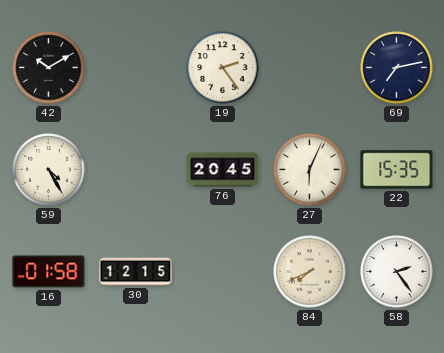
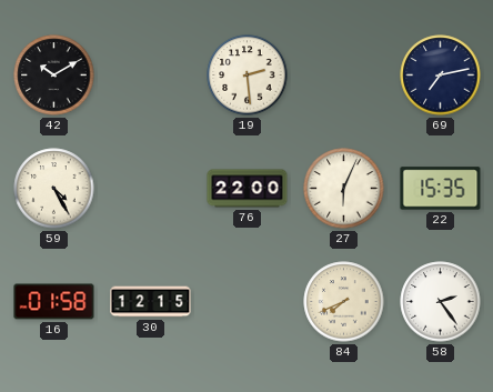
19: 2:24 -> 2:29 (248, 76)
76: 20:45 -> 22:00 (248, 189)
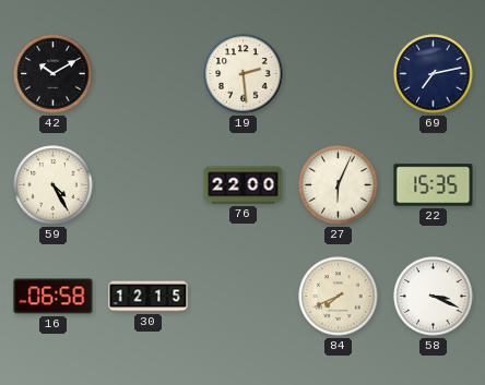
16: 01:58 -> 06:58 (54, 297)
58: 2:24 -> 3:19 (434, 297)
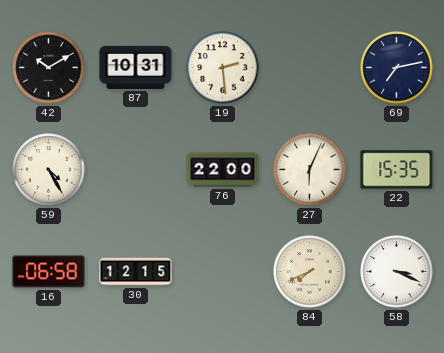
87: none -> 10:31 (136, 67)
